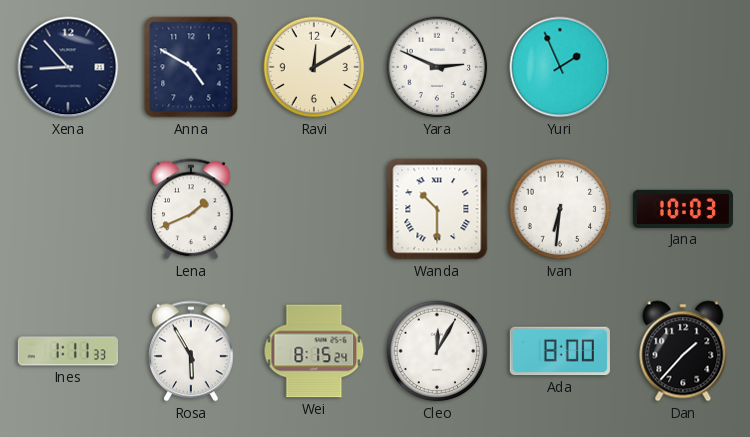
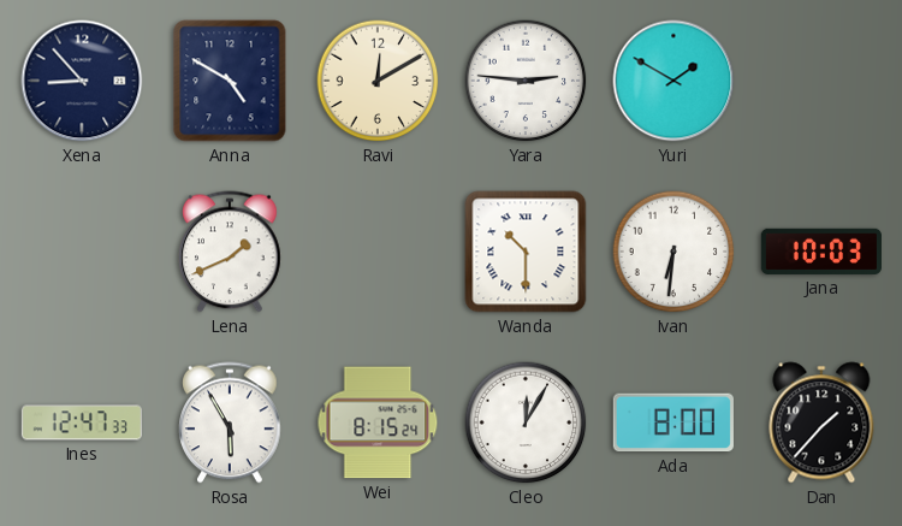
Yara: 2:49 -> 2:46 (526, 81)
Yuri: 1:56 -> 1:50 (673, 81)
Ines: 1:11 -> 12:47 (82, 422)
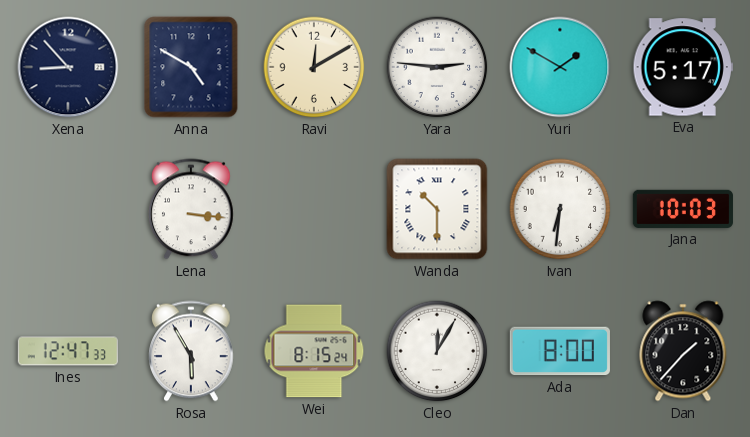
Eva: none -> 5:17 (683, 67)
Lena: 1:41 -> 3:16 (191, 209)
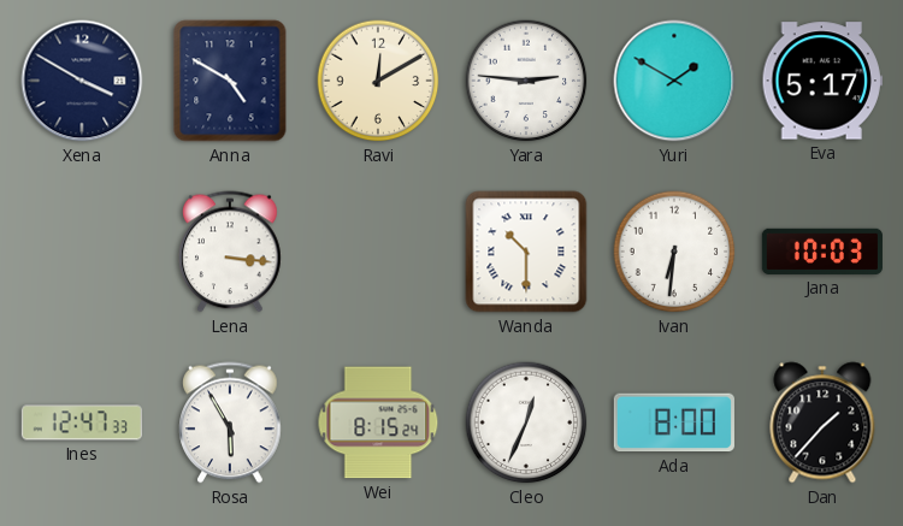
Xena: 8:53 -> 3:50 (82, 81)
Cleo: 12:05 -> 12:34 (526, 422)
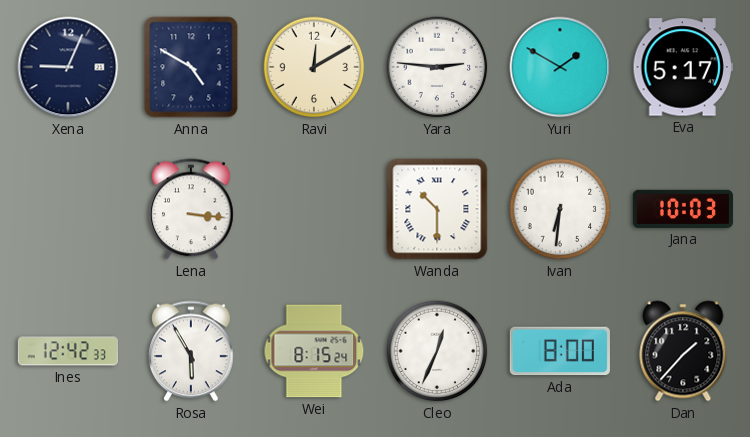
Xena: 3:50 -> 9:04 (68, 67)
Ines: 12:47 -> 12:42 (68, 351)
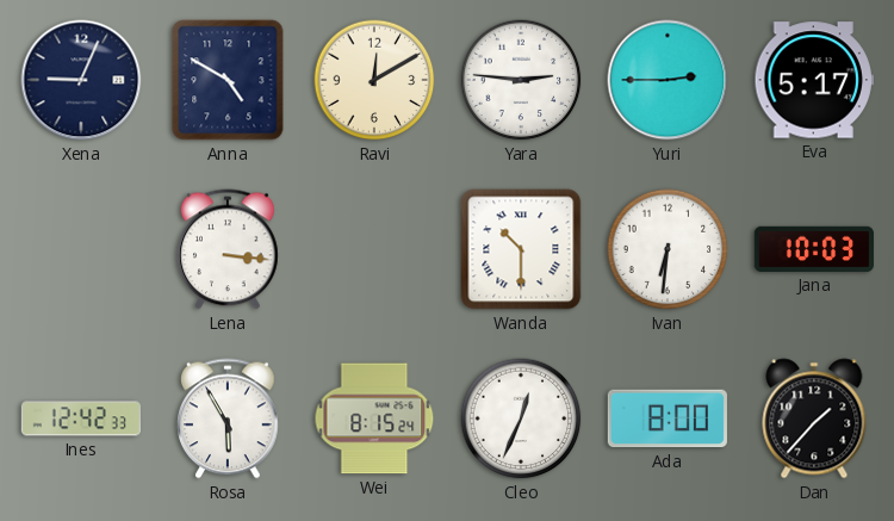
Yuri: 1:50 -> 2:45 (668, 80)
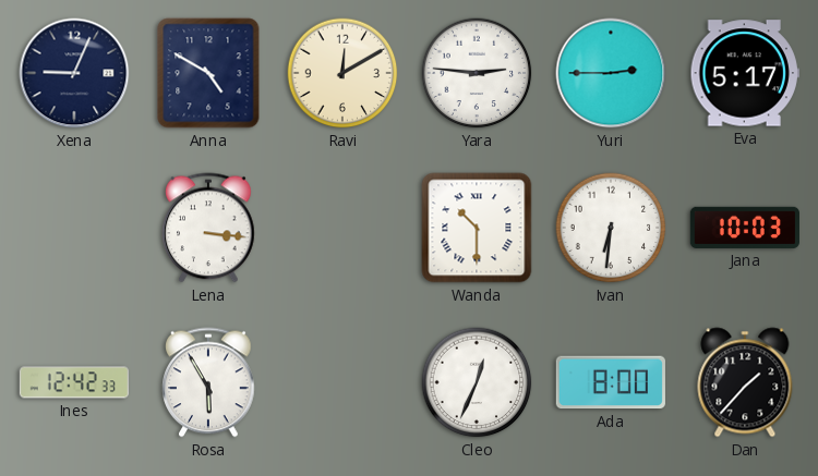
Wei: 8:15 -> none (374, 418)
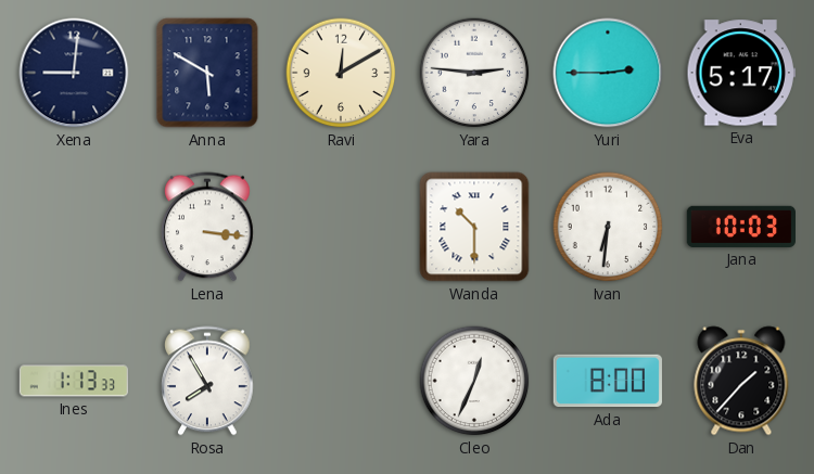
Xena: 9:04 -> 9:01 (74, 73)
Anna: 4:50 -> 5:50 (207, 73)
Ines: 12:42 -> 1:13 (74, 381)
Rosa: 5:55 -> 7:55 (207, 381)
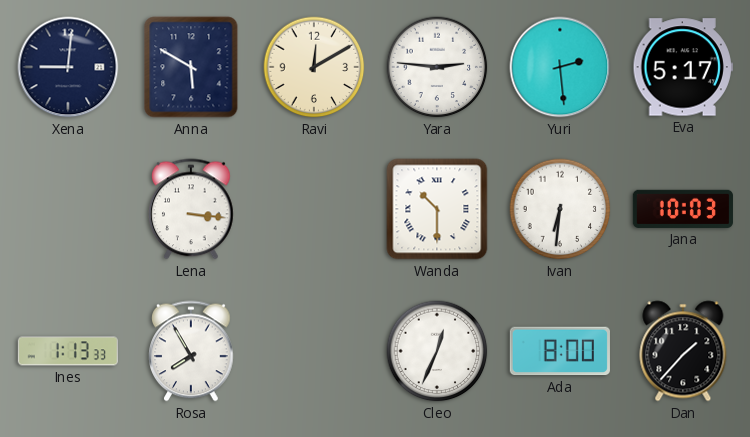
Yuri: 2:45 -> 2:29 (560, 67)
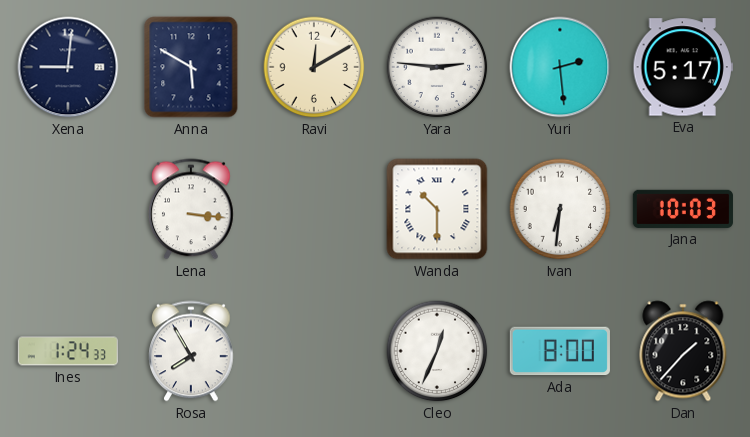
Ines: 1:13 -> 1:24 (68, 351)
